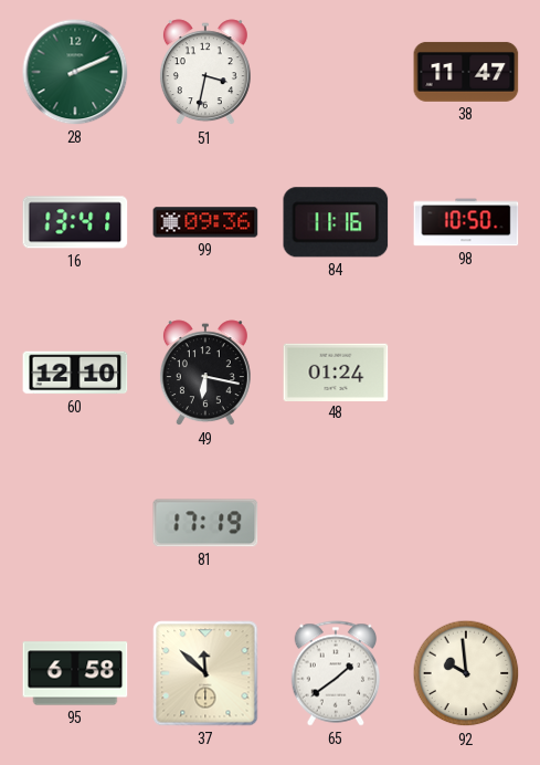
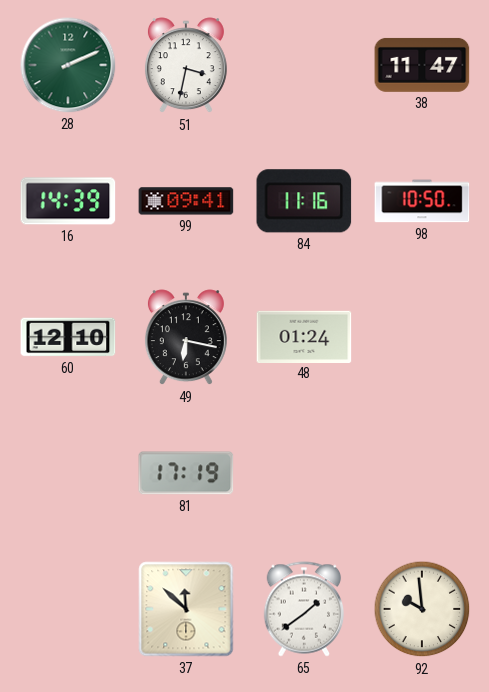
16: 13:41 -> 14:39 (68, 201)
99: 09:36 -> 09:41 (186, 201)
95: 6:58 -> none (75, 673)
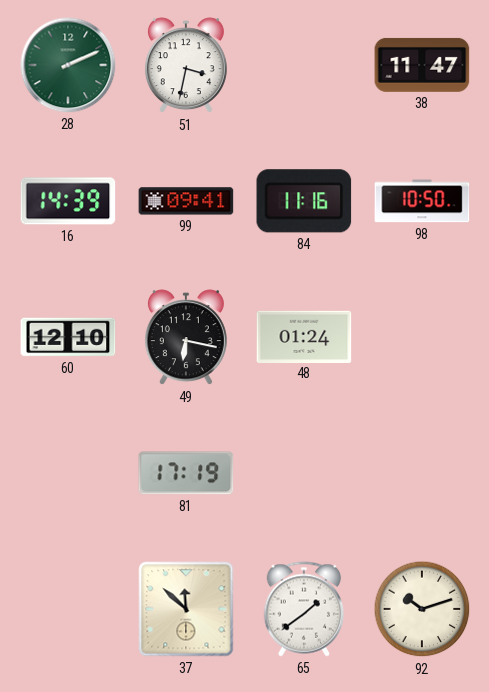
92: 9:59 -> 10:12 (422, 609)
